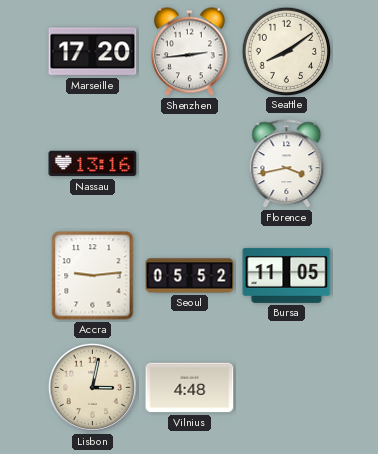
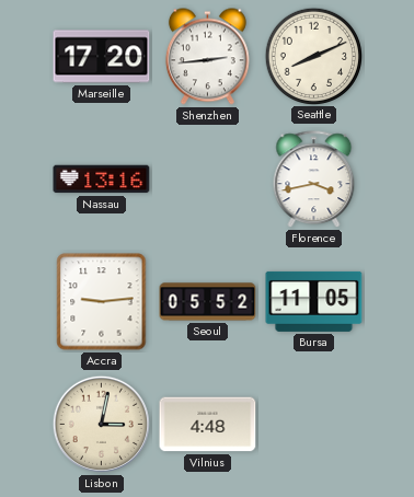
Seattle: 8:09 -> 8:11 (313, 56)
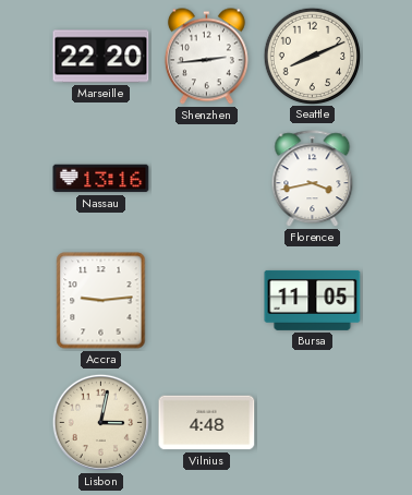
Marseille: 17:20 -> 22:20 (101, 57)
Seoul: 05:52 -> none (208, 302)
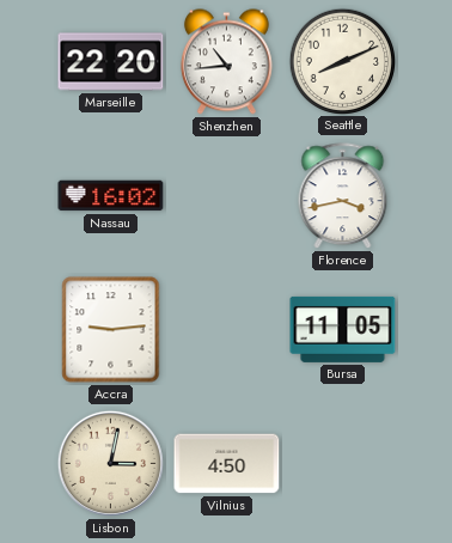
Shenzhen: 2:44 -> 10:44 (226, 62)
Nassau: 13:16 -> 16:02 (111, 196)
Vilnius: 4:48 -> 4:50 (227, 464)
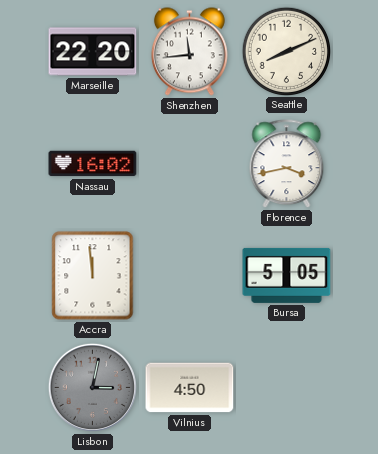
Shenzhen: 10:44 -> 11:44 (189, 52)
Accra: 9:14 -> 11:59 (93, 276)
Bursa: 11:05 -> 5:05 (287, 275)
Lisbon dial: cream -> grey (92, 387)
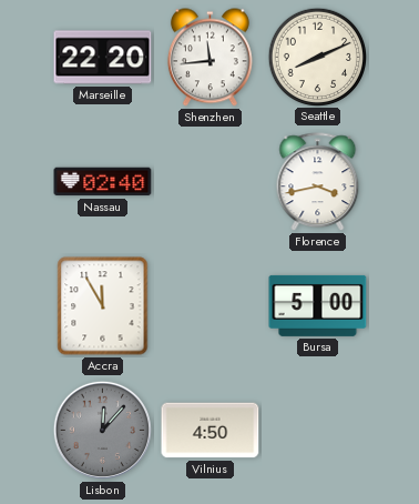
Nassau: 16:02 -> 02:40 (103, 182)
Accra: 11:59 -> 11:55 (103, 306)
Bursa: 5:05 -> 5:00 (318, 305)
Lisbon: 3:02 -> 12:07 (102, 430)
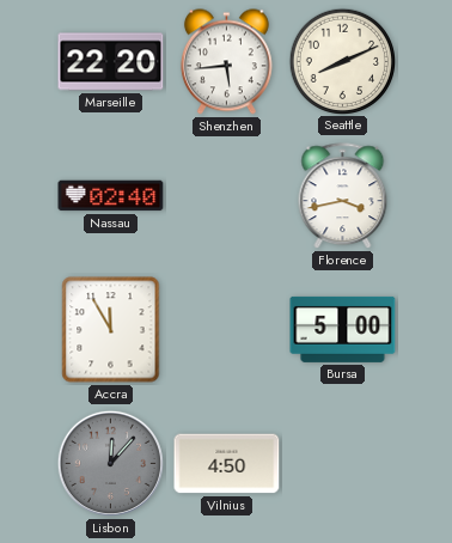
Shenzhen: 11:44 -> 5:44 (226, 62)
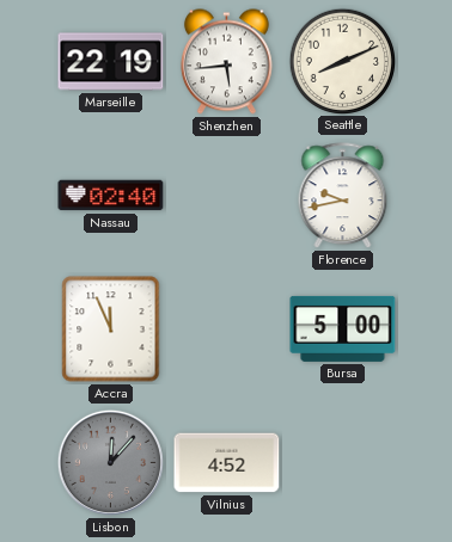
Marseille: 22:20 -> 22:19 (111, 62)
Florence: 3:43 -> 9:43 (343, 196)
Accra: 11:55 -> 11:56 (111, 329)
Vilnius: 4:50 -> 4:52 (227, 463)
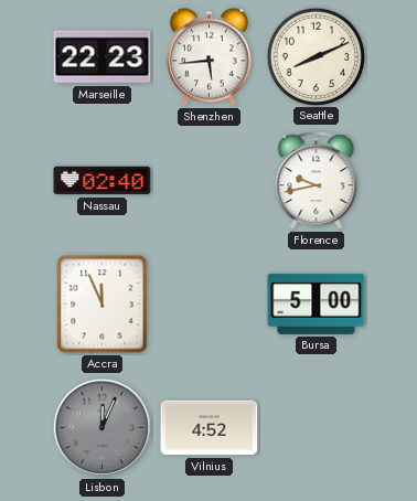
Marseille: 22:19 -> 22:23 (103, 57)
Lisbon: 12:07 -> 12:04 (101, 427)
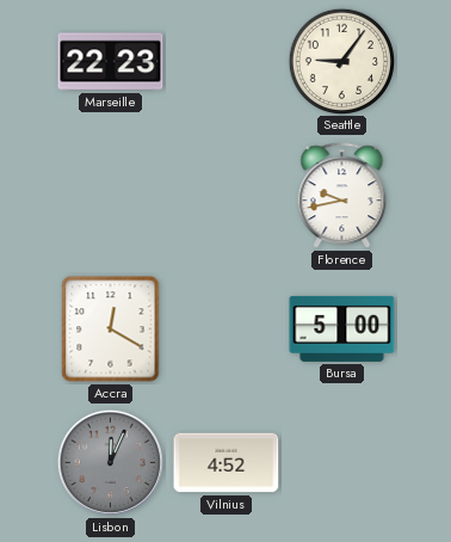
Shenzhen: 5:44 -> none (209, 57)
Seattle: 8:11 -> 9:06 (341, 61)
Nassau: 02:40 -> none (103, 181)
Accra: 11:56 -> 12:20 (111, 329)
